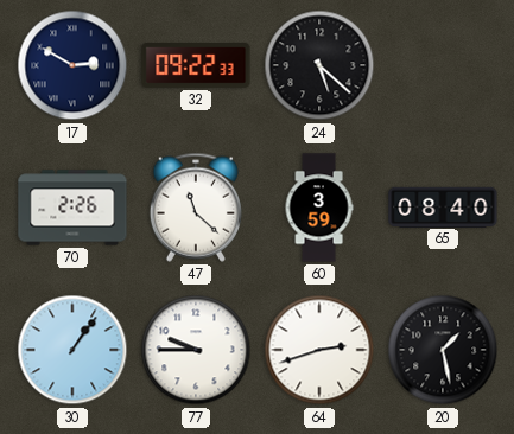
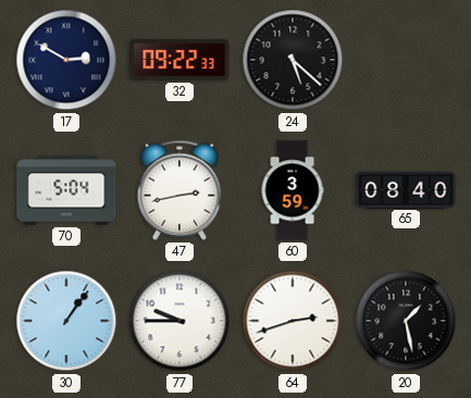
70: 2:26 -> 5:04 (66, 190)
47: 11:22 -> 2:43 (179, 190)
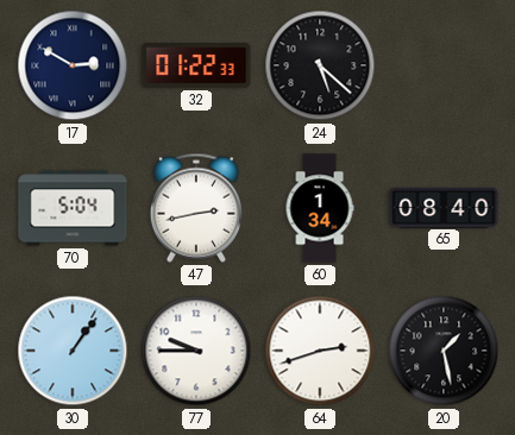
32: 09:22 -> 01:22 (196, 65)
60: 3:59 -> 1:34 (320, 208)
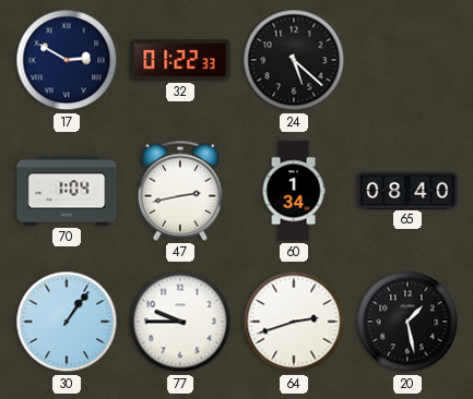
70: 5:04 -> 1:04 (67, 191)
